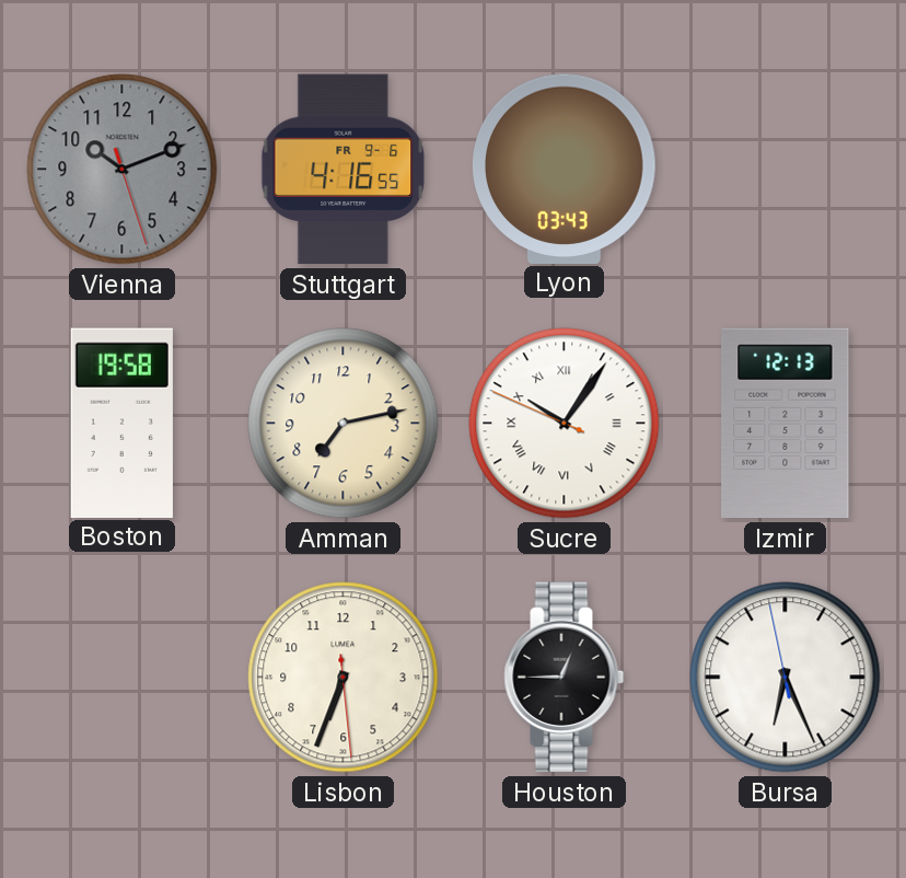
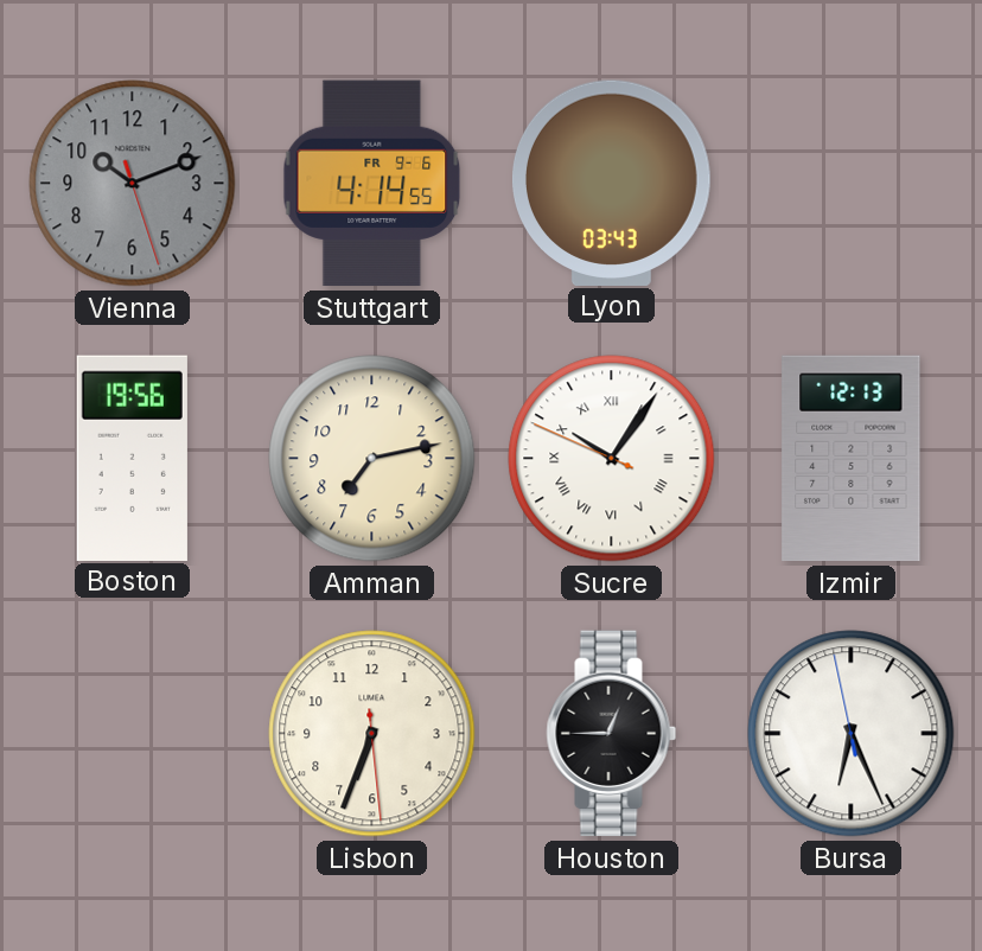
Stuttgart: 4:16 -> 4:14 (372, 184)
Boston: 19:58 -> 19:56 (132, 458)
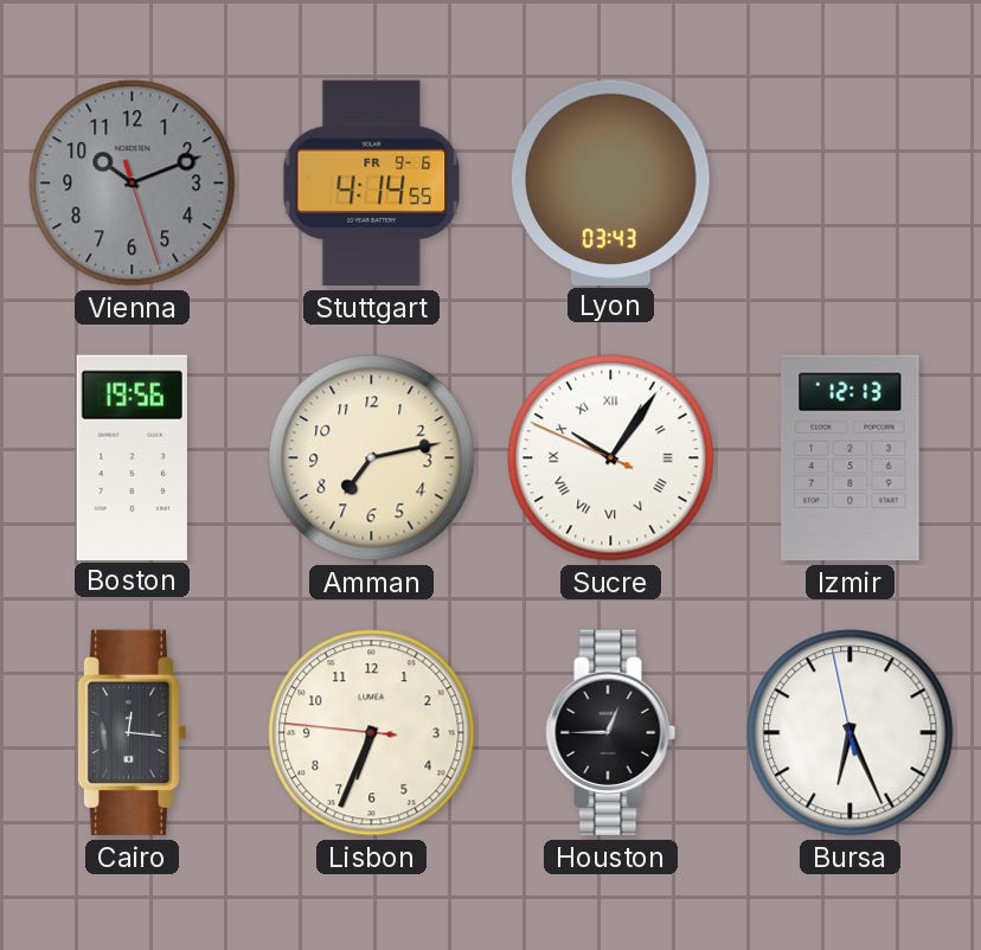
Cairo: none -> 12:16 (132, 733)
Lisbon: 6:33:29 -> 6:33:46 (372, 733)
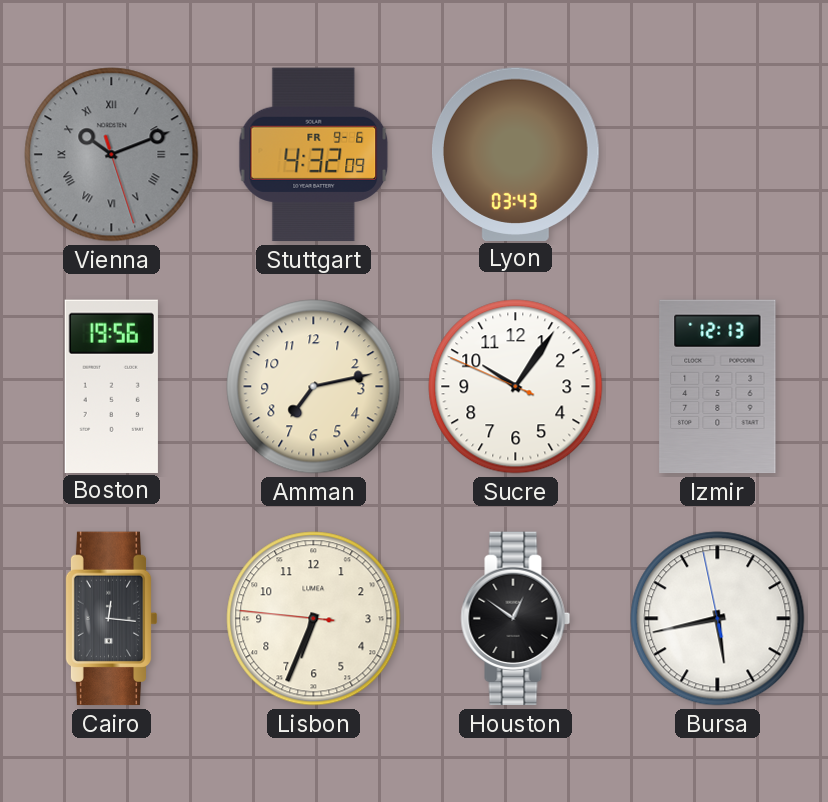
Vienna numerals: Arabic -> Roman (112, 155)
Stuttgart: 4:14 -> 4:32 (314, 155)
Sucre numerals: Roman -> Arabic (516, 387)
Houston: 12:45 -> 12:51 (516, 619)
Bursa: 6:25 -> 5:42 (718, 619)
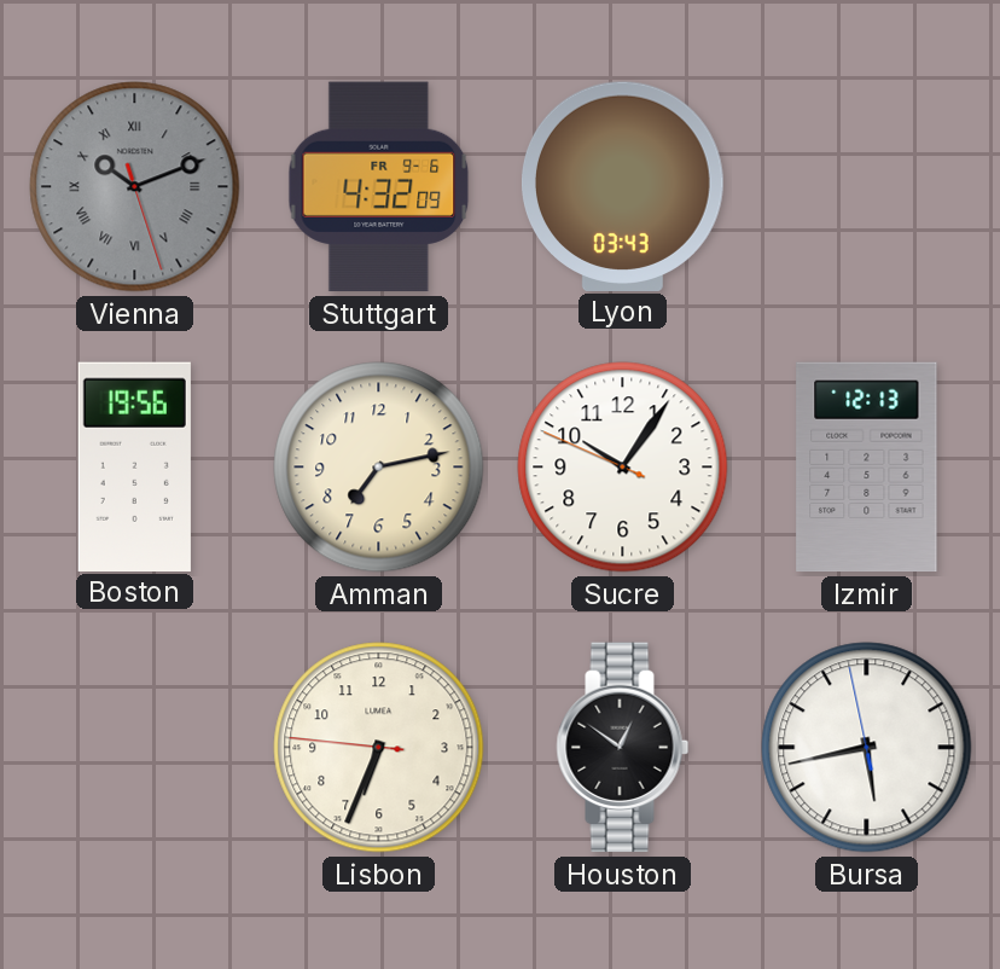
Cairo: 12:16 -> none (111, 619)
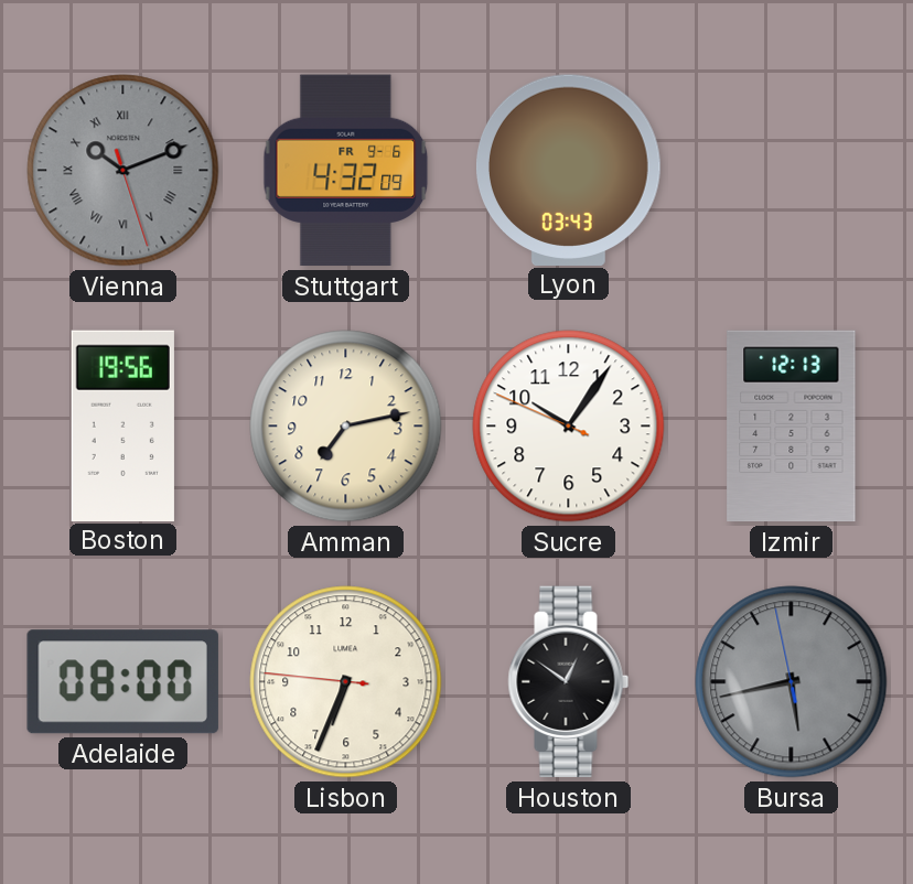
Adelaide: none -> 08:00 (122, 682)
Bursa dial: white -> grey (792, 682)
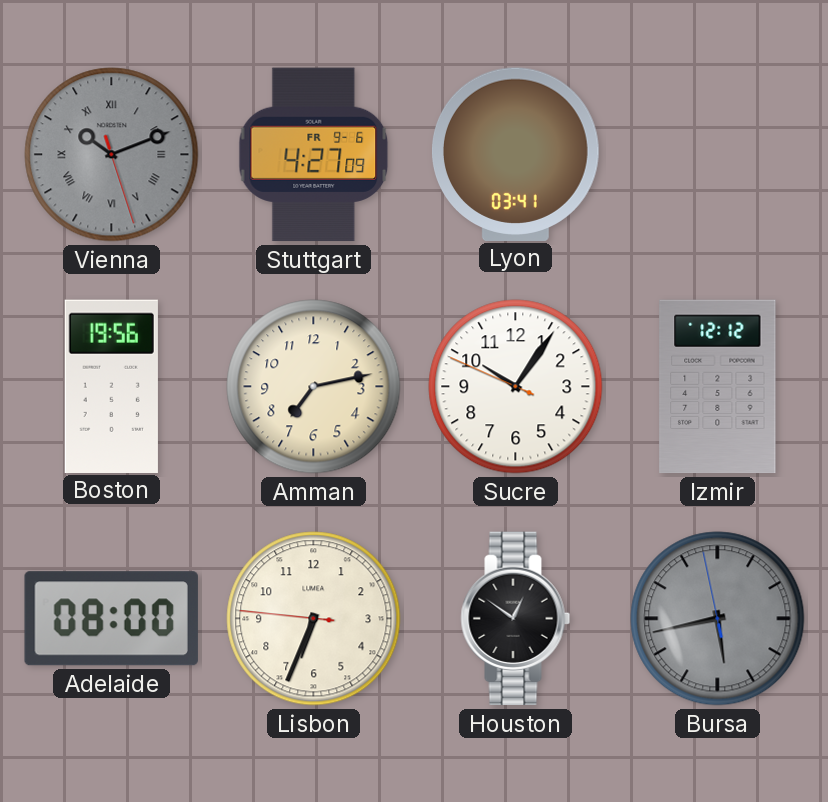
Stuttgart: 4:32 -> 4:27 (314, 155)
Lyon: 03:43 -> 03:41 (516, 154)
Izmir: 12:13 -> 12:12 (718, 387)
